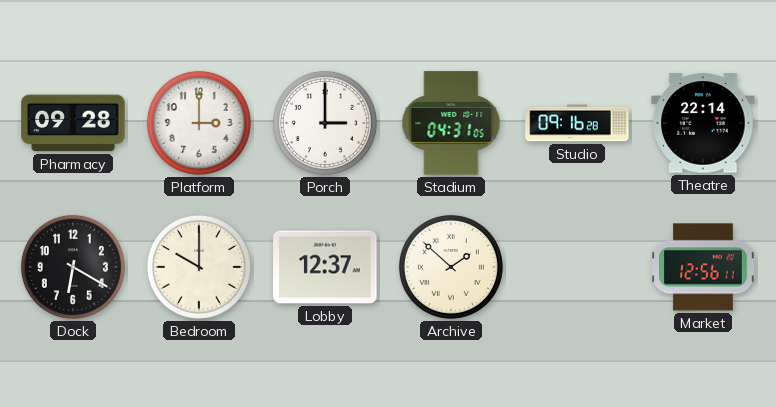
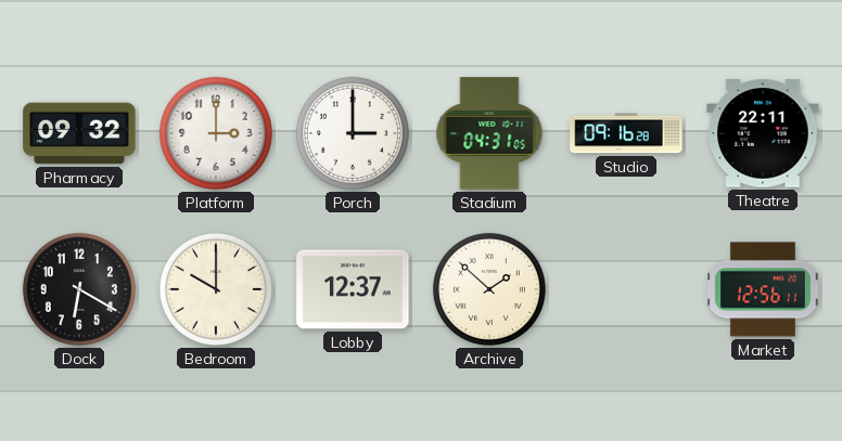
Pharmacy: 09:28 -> 09:32 (79, 133)
Theatre: 22:14 -> 22:11 (763, 133)
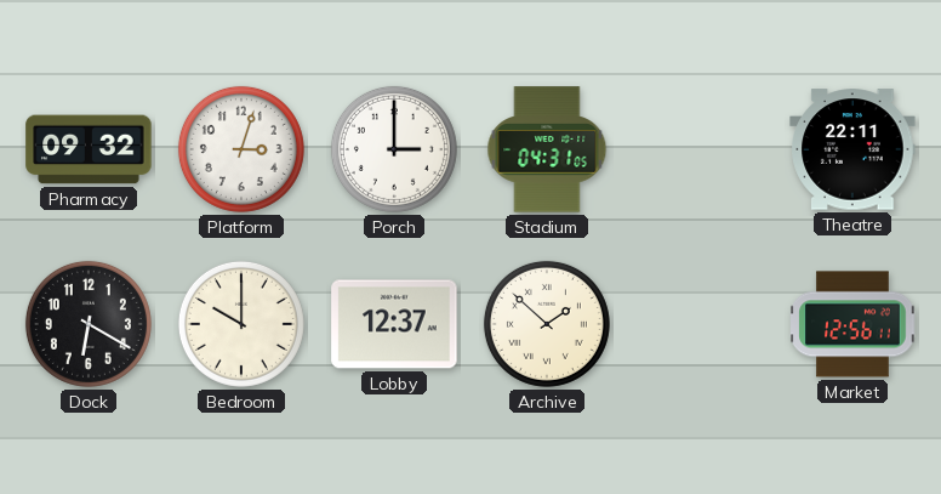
Platform: 3:00 -> 3:03 (241, 149)
Studio: 09:16 -> none (626, 133)
